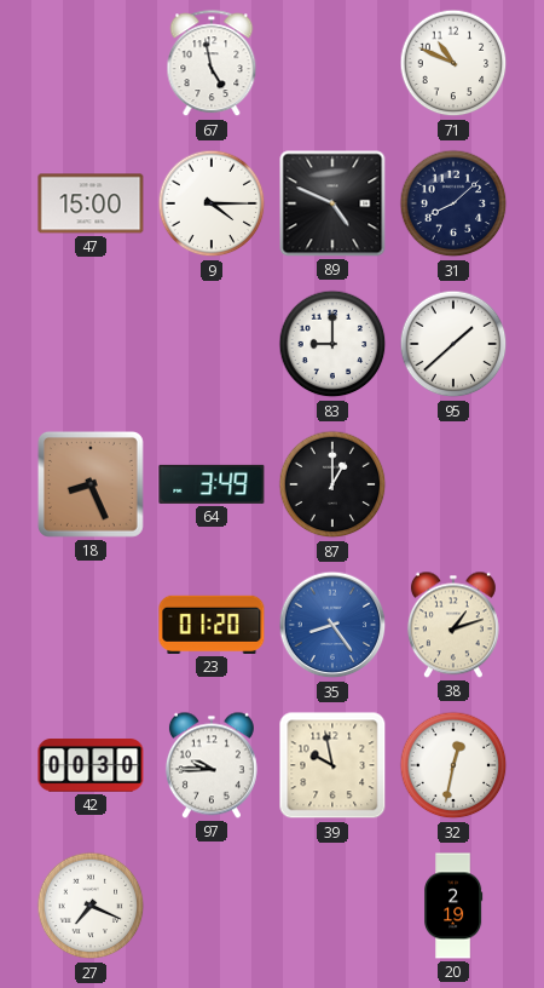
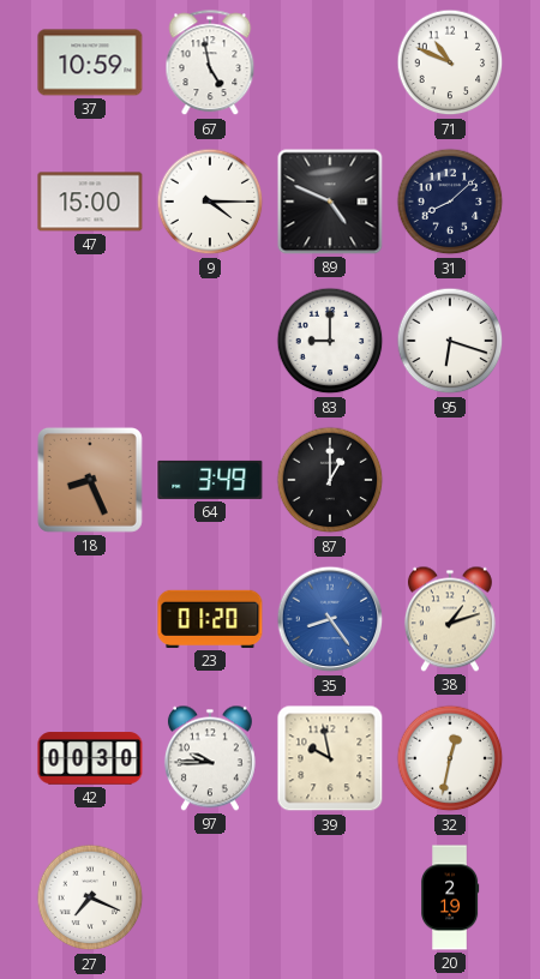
37: none -> 10:59 (90, 62)
95: 1:38 -> 6:18 (450, 341)
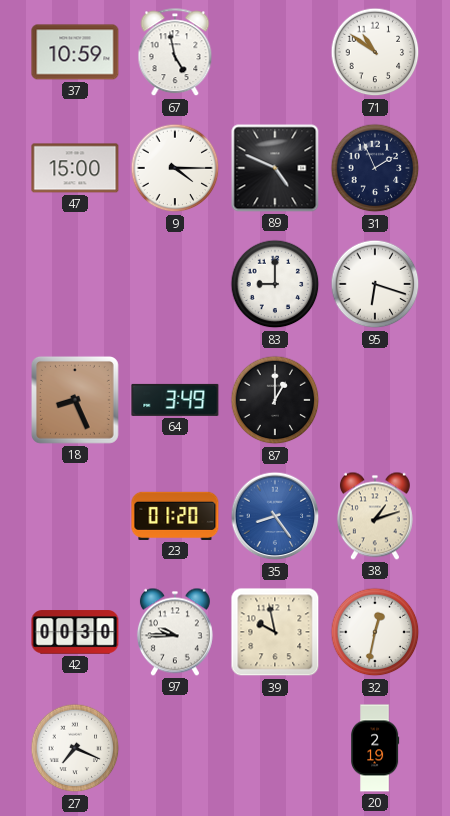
71: 10:49 -> 10:51 (375, 52)
31: 8:08 -> 1:56 (375, 168)
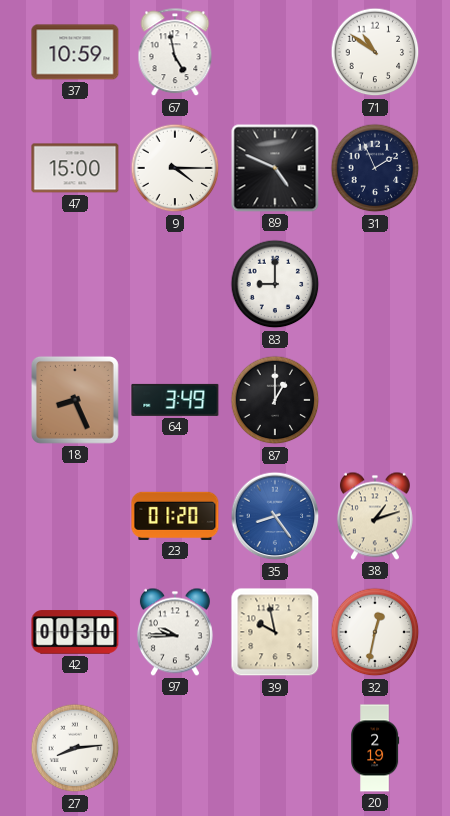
95: 6:18 -> none (375, 284)
27: 7:19 -> 8:14 (75, 748)
